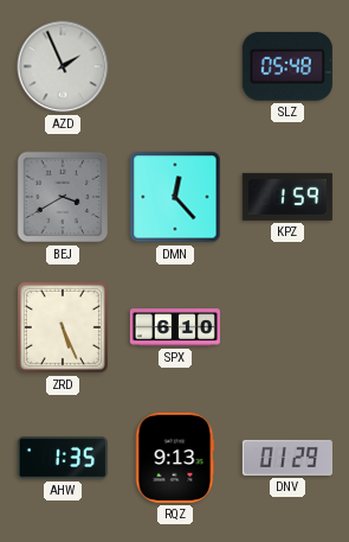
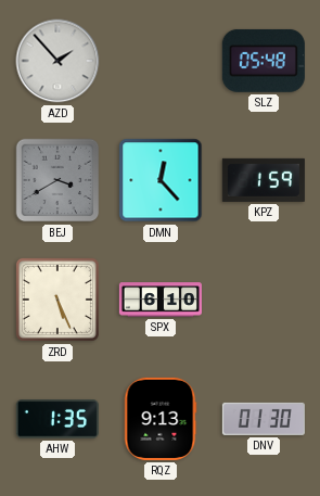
AZD: 1:56 -> 1:53 (57, 61)
DNV: 01:29 -> 01:30 (264, 419)
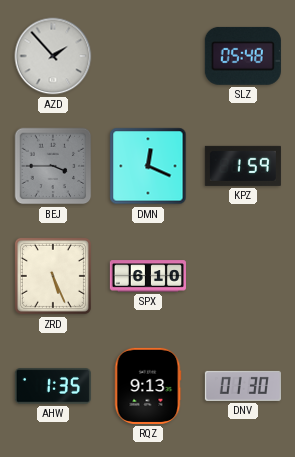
BEJ: 3:40 -> 3:45 (53, 166)
DMN: 12:23 -> 12:19 (148, 166)
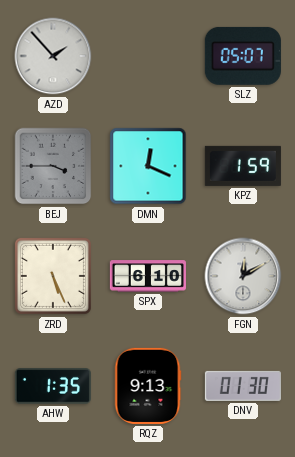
SLZ: 05:48 -> 05:07 (243, 56)
FGN: none -> 12:10 (243, 276)
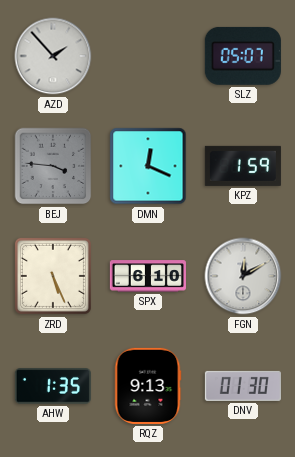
BEJ: 3:45 -> 3:46 (53, 166)
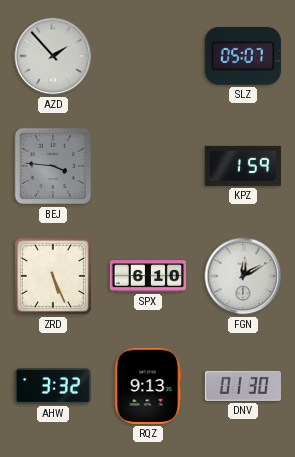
DMN: 12:19 -> none (148, 166)
AHW: 1:35 -> 3:32 (53, 386)
